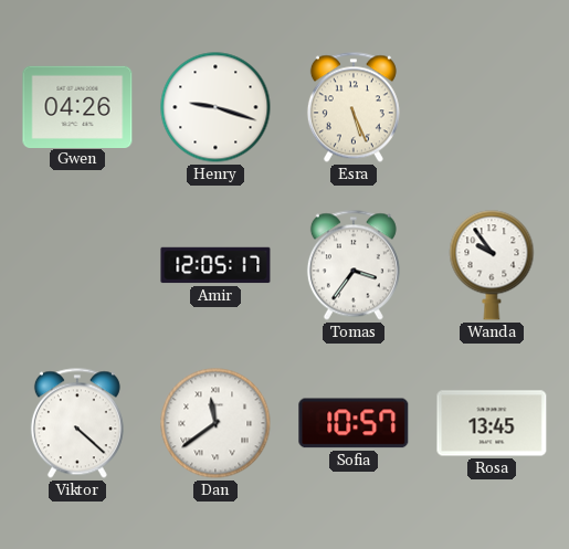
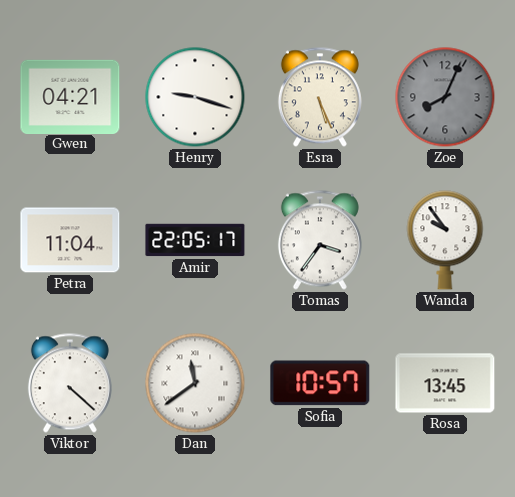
Gwen: 04:26 -> 04:21 (70, 96)
Zoe: none -> 8:04 (445, 97)
Petra: none -> 11:04 (70, 240)
Amir: 12:05 -> 22:05 (195, 240)
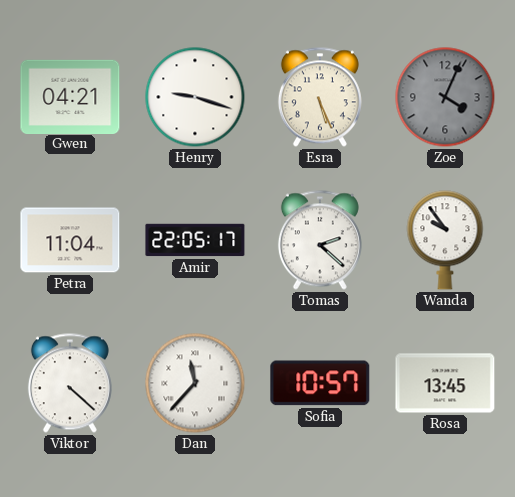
Zoe: 8:04 -> 4:04 (445, 97)
Tomas: 3:36 -> 2:22 (320, 240)
Dan: 11:39 -> 11:37 (195, 383)
